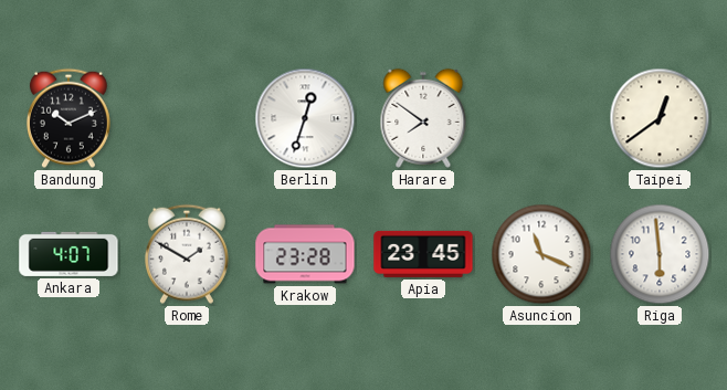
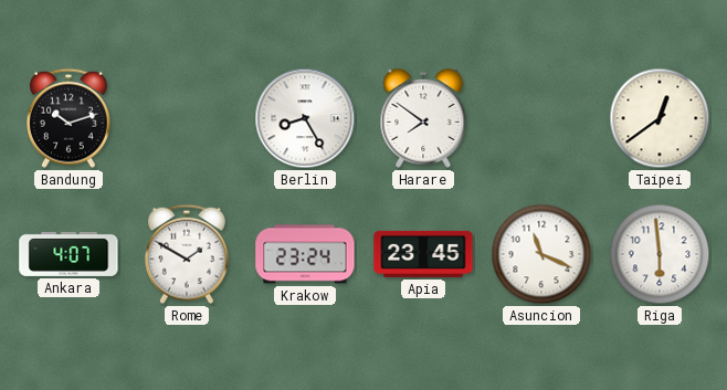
Bandung: 10:11 -> 10:12 (69, 118)
Berlin: 12:33 -> 8:25 (305, 118)
Krakow: 23:28 -> 23:24 (305, 254)
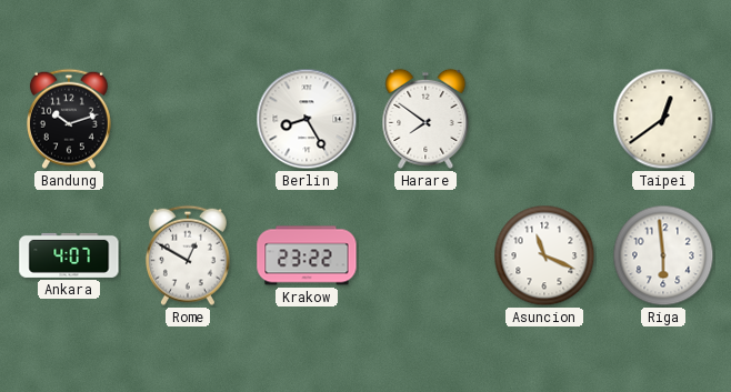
Rome: 1:50 -> 12:50 (188, 255)
Krakow: 23:24 -> 23:22 (307, 255)
Apia: 23:45 -> none (423, 254)
